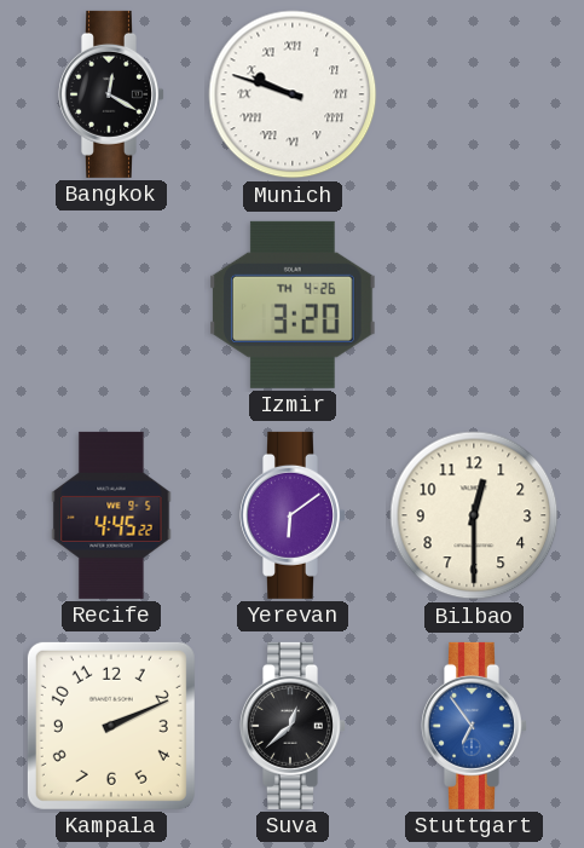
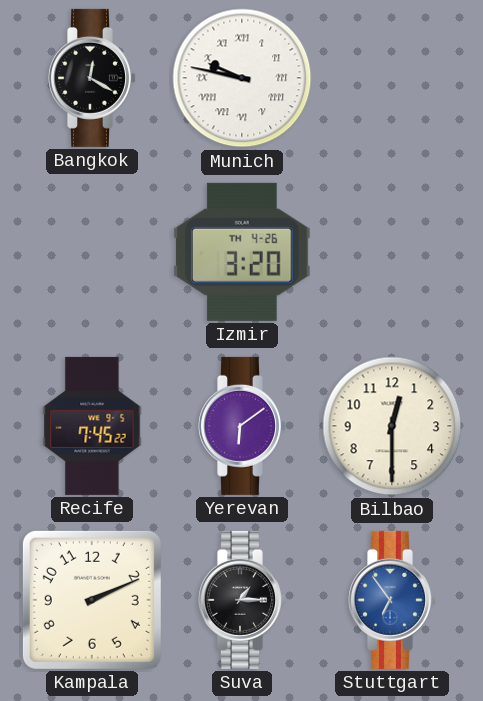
Munich: 9:48 -> 9:47 (242, 78)
Recife: 4:45 -> 7:45 (92, 426)
Suva: 12:38 -> 1:15 (243, 600)
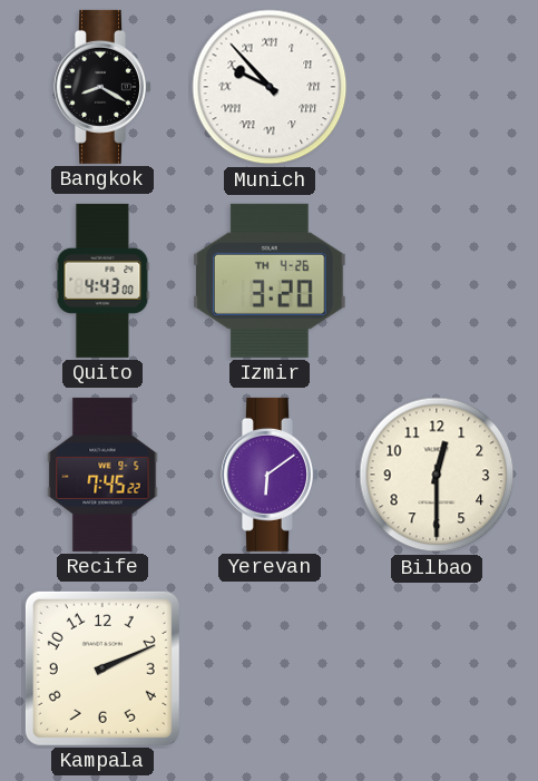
Bangkok: 12:20 -> 8:20 (104, 87)
Munich: 9:47 -> 9:53 (270, 87)
Quito: none -> 4:43 (102, 281)
Suva: 1:15 -> none (243, 600)
Stuttgart: 6:54 -> none (393, 600)
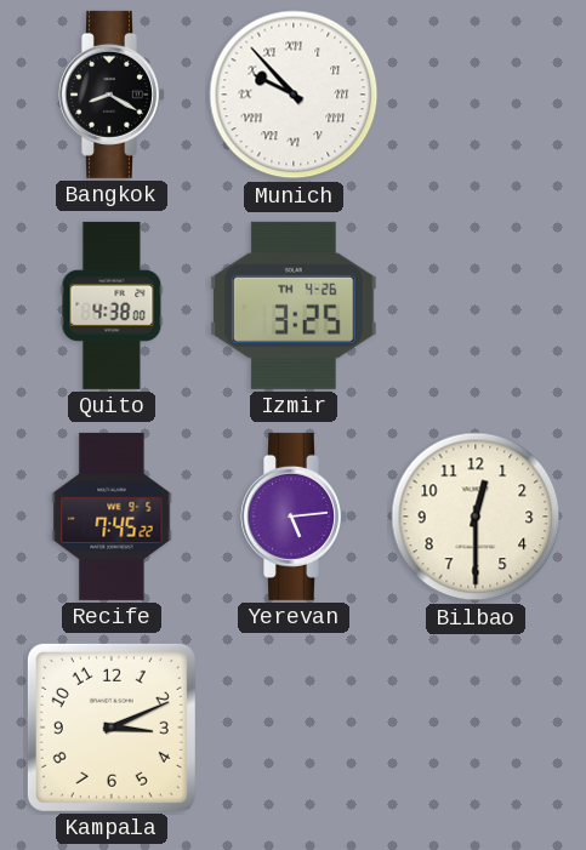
Quito: 4:43 -> 4:38 (112, 306)
Izmir: 3:20 -> 3:25 (294, 306)
Yerevan: 6:09 -> 5:14 (295, 517)
Kampala: 2:11 -> 3:11 (112, 728)
